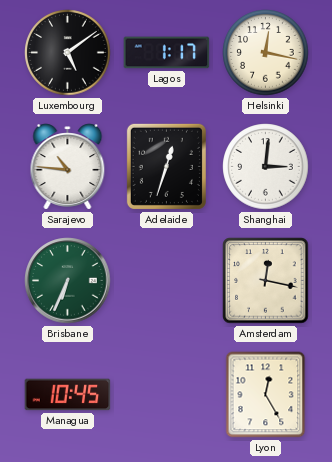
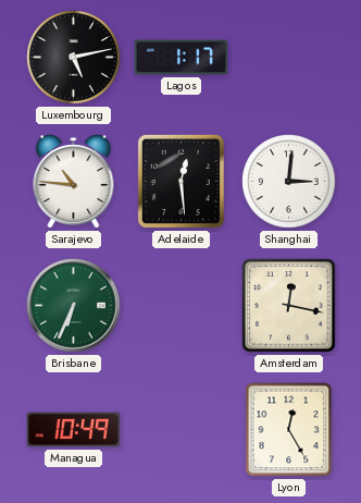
Luxembourg: 5:09 -> 5:13 (74, 58)
Helsinki: 12:17 -> none (266, 53)
Adelaide: 12:33 -> 12:29 (180, 181)
Managua: 10:45 -> 10:49 (74, 430)
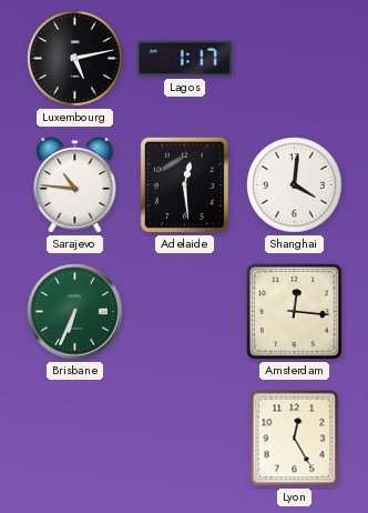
Shanghai: 3:01 -> 4:01 (295, 185)
Amsterdam: 12:17 -> 12:16 (295, 312)
Managua: 10:49 -> none (74, 430)
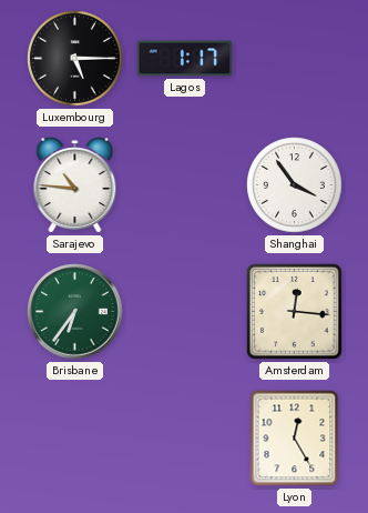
Luxembourg: 5:13 -> 5:15 (75, 59)
Adelaide: 12:29 -> none (184, 184)
Shanghai: 4:01 -> 3:54 (295, 185)
Brisbane: 6:34 -> 6:36 (75, 312)
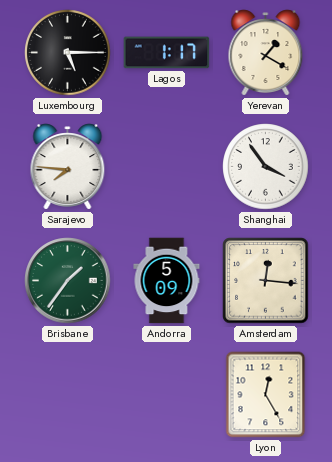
Yerevan: none -> 1:20 (266, 53)
Sarajevo: 10:46 -> 7:46 (68, 167)
Brisbane: 6:36 -> 1:36 (68, 281)
Andorra: none -> 5:09 (167, 281)
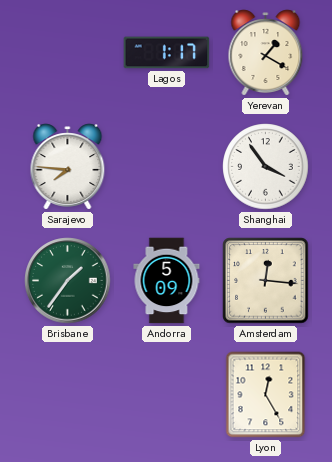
Luxembourg: 5:15 -> none (68, 53)
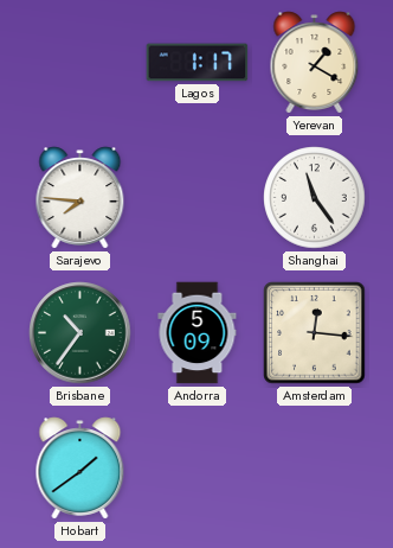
Shanghai: 3:54 -> 11:24 (315, 198)
Brisbane: 1:36 -> 10:36 (80, 333)
Hobart: none -> 1:39 (80, 469)
Lyon: 12:25 -> none (266, 395)
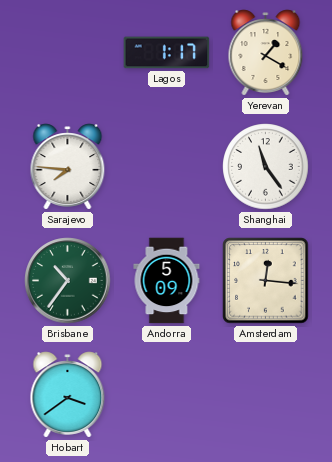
Hobart: 1:39 -> 3:39 (68, 395)
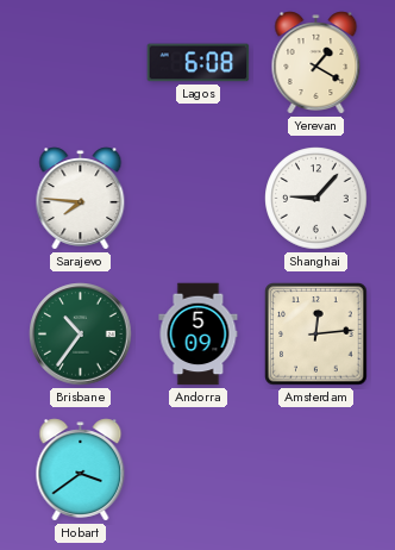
Lagos: 1:17 -> 6:08 (199, 63)
Shanghai: 11:24 -> 9:07 (316, 199)
Amsterdam: 12:16 -> 12:14 (316, 335)
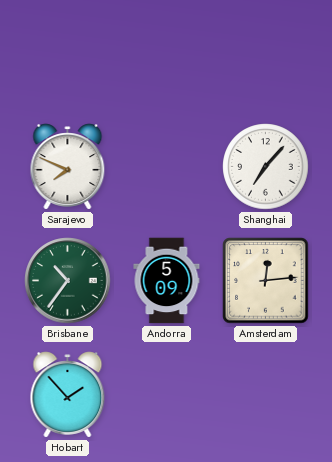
Lagos: 6:08 -> none (199, 63)
Yerevan: 1:20 -> none (316, 63)
Sarajevo: 7:46 -> 7:49 (68, 167)
Shanghai: 9:07 -> 7:07 (266, 167)
Hobart: 3:39 -> 1:53 (68, 395)
